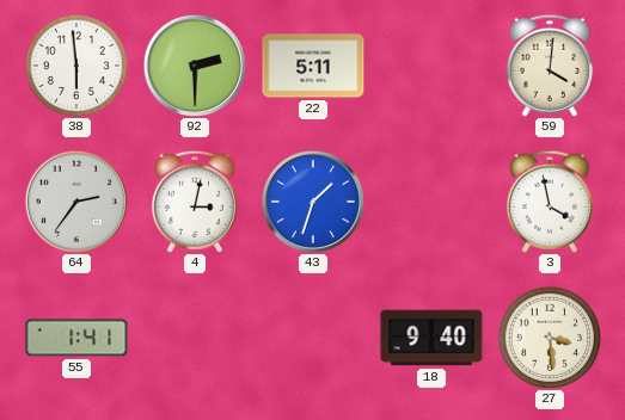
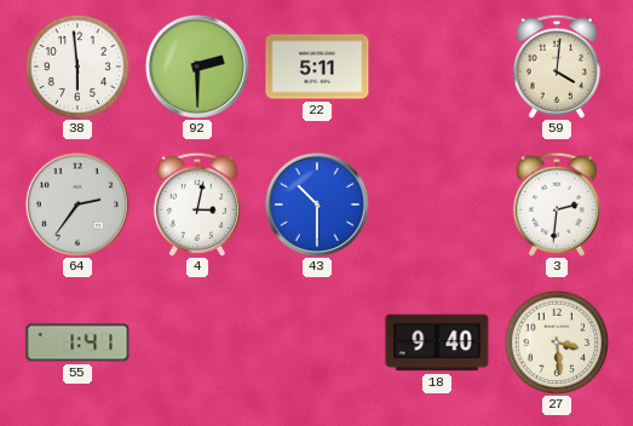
43: 1:33 -> 10:30 (317, 205)
3: 3:58 -> 2:31 (557, 205)
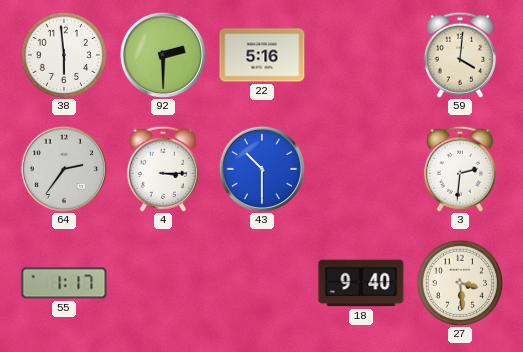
22: 5:11 -> 5:16 (262, 55)
4: 3:02 -> 3:15 (163, 169)
55: 1:41 -> 1:17 (64, 283)
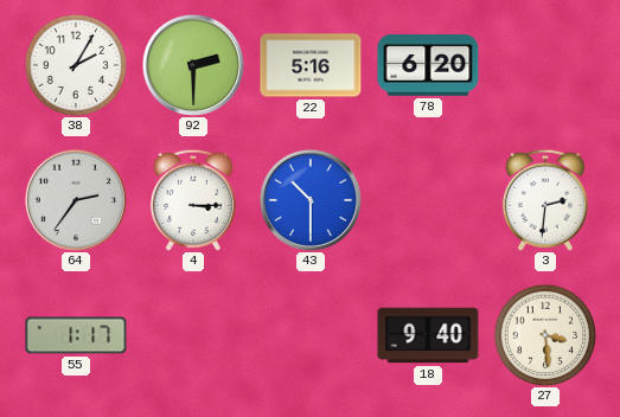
38: 5:59 -> 2:05 (76, 65)
78: none -> 6:20 (428, 65)
59: 4:01 -> none (460, 55)
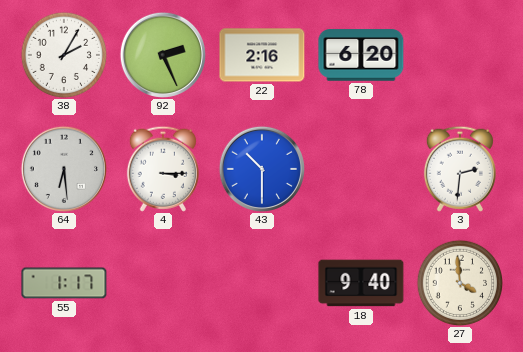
92: 2:30 -> 2:26 (163, 55)
22: 5:16 -> 2:16 (262, 55)
64: 2:36 -> 6:29 (64, 169)
27: 3:29 -> 3:59 (460, 283)
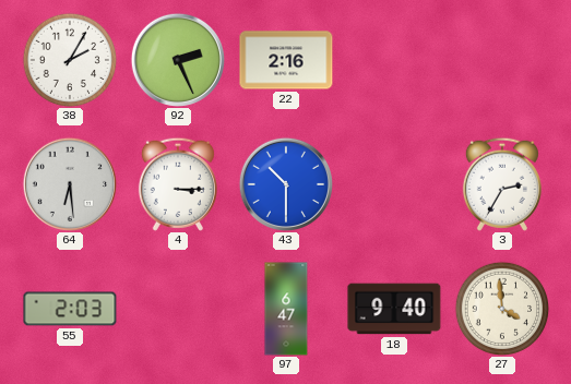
78: 6:20 -> none (361, 55)
3: 2:31 -> 2:35 (502, 184)
55: 1:17 -> 2:03 (70, 309)
97: none -> 6:47 (286, 309)
